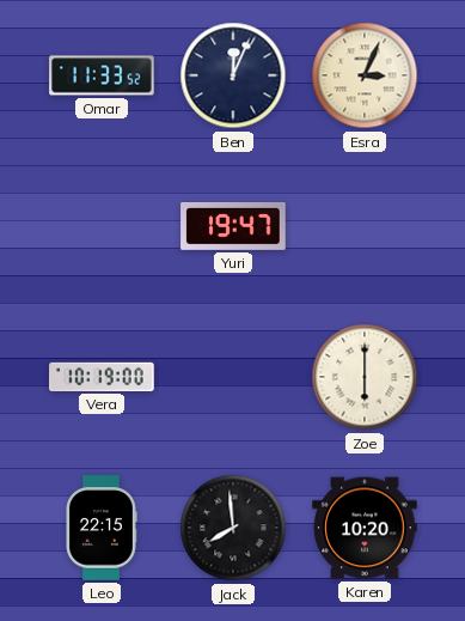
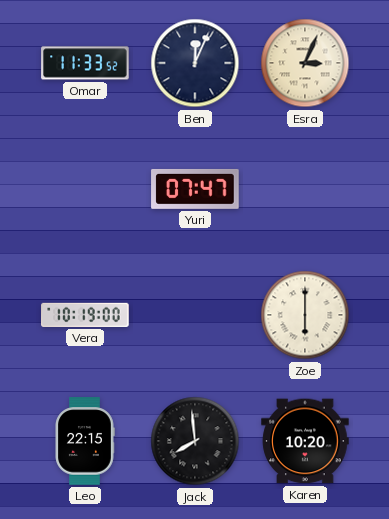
Yuri: 19:47 -> 07:47 (195, 189)
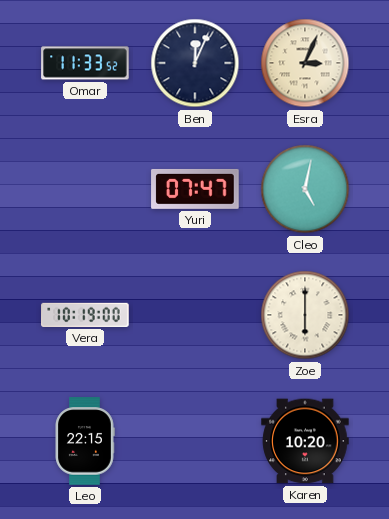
Cleo: none -> 5:02 (305, 189)
Jack: 7:59 -> none (195, 441)
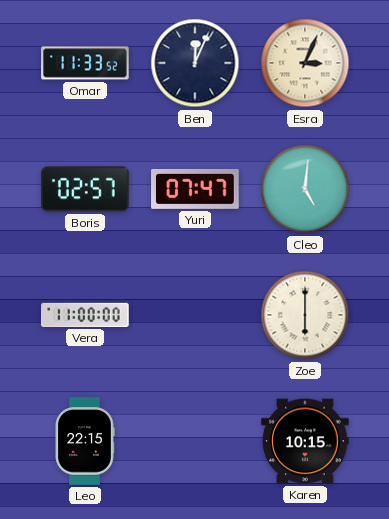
Boris: none -> 02:57 (85, 189)
Cleo: 5:02 -> 5:01 (305, 189)
Vera: 10:19 -> 11:00 (85, 315)
Karen: 10:20 -> 10:15 (305, 441)
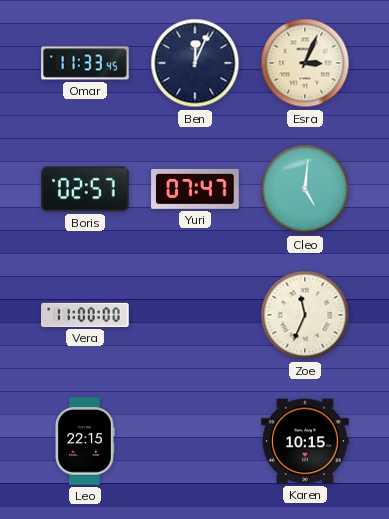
Omar: 11:33:52 -> 11:33:45 (85, 63)
Zoe: 6:00 -> 11:34 (305, 315)
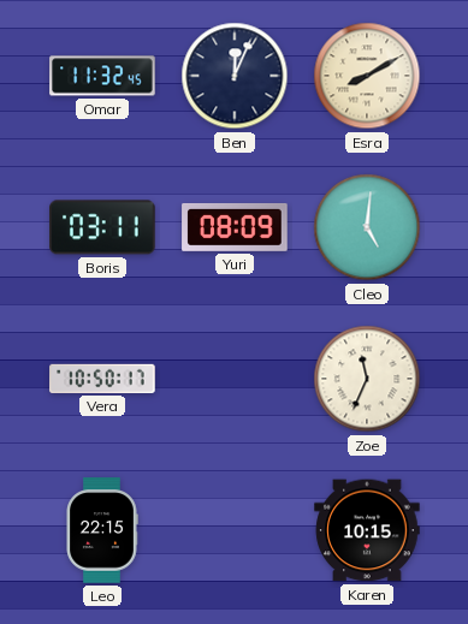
Omar: 11:33 -> 11:32 (102, 76)
Esra: 3:04 -> 8:10 (367, 76)
Boris: 02:57 -> 03:11 (102, 227)
Yuri: 07:47 -> 08:09 (235, 227)
Vera: 11:00 -> 10:50 (102, 379)
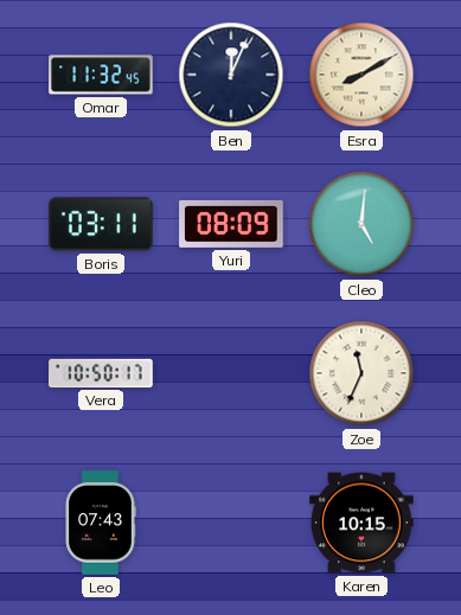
Leo: 22:15 -> 07:43 (101, 523)
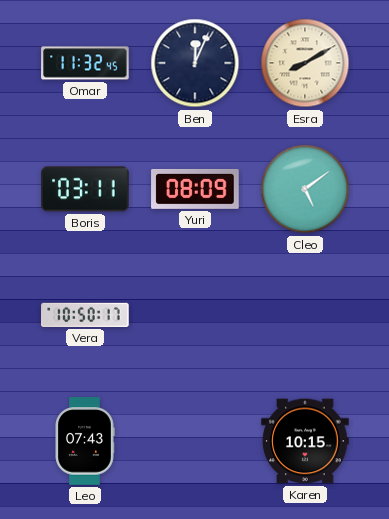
Cleo: 5:01 -> 5:09 (305, 189)
Zoe: 11:34 -> none (361, 373)
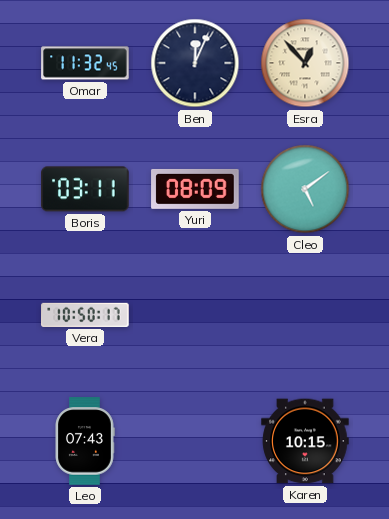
Esra: 8:10 -> 12:53 (305, 63)
